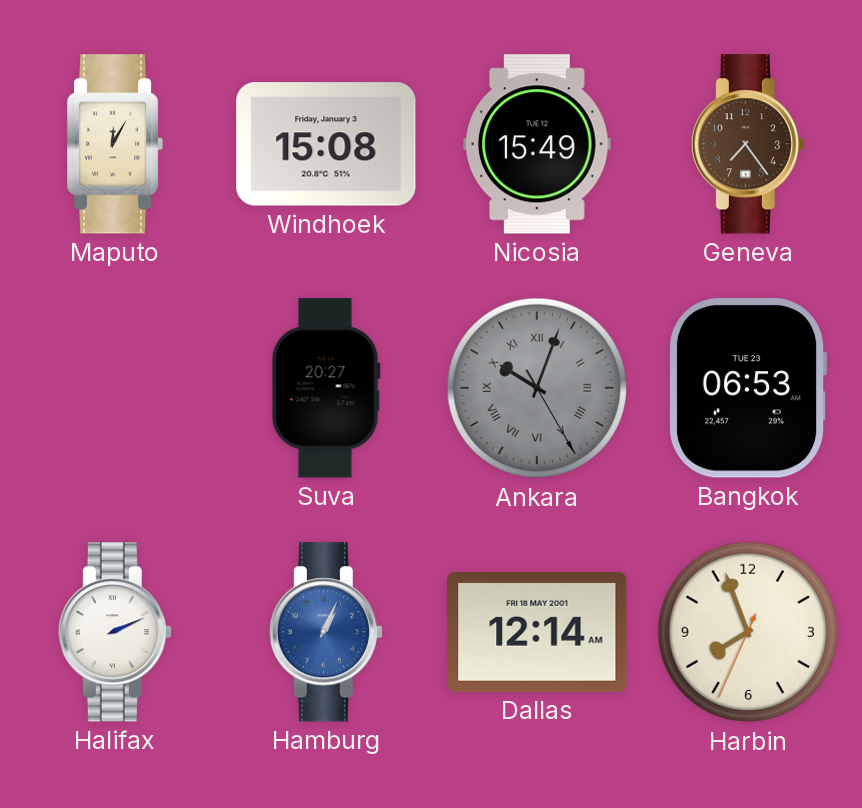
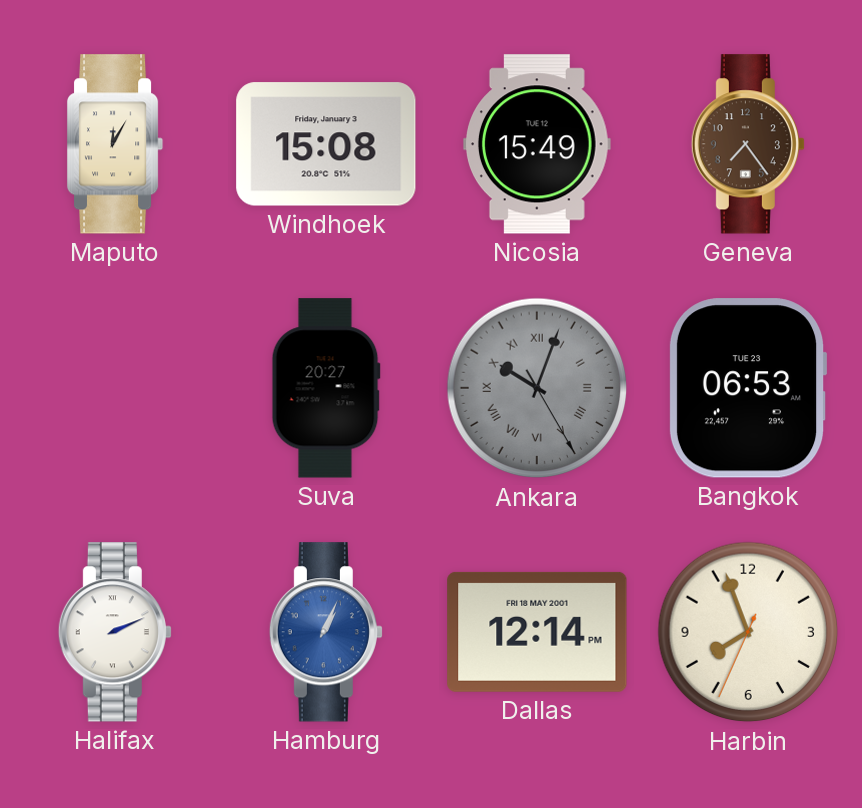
Dallas: 12:14 AM -> 12:14 PM (537, 632)
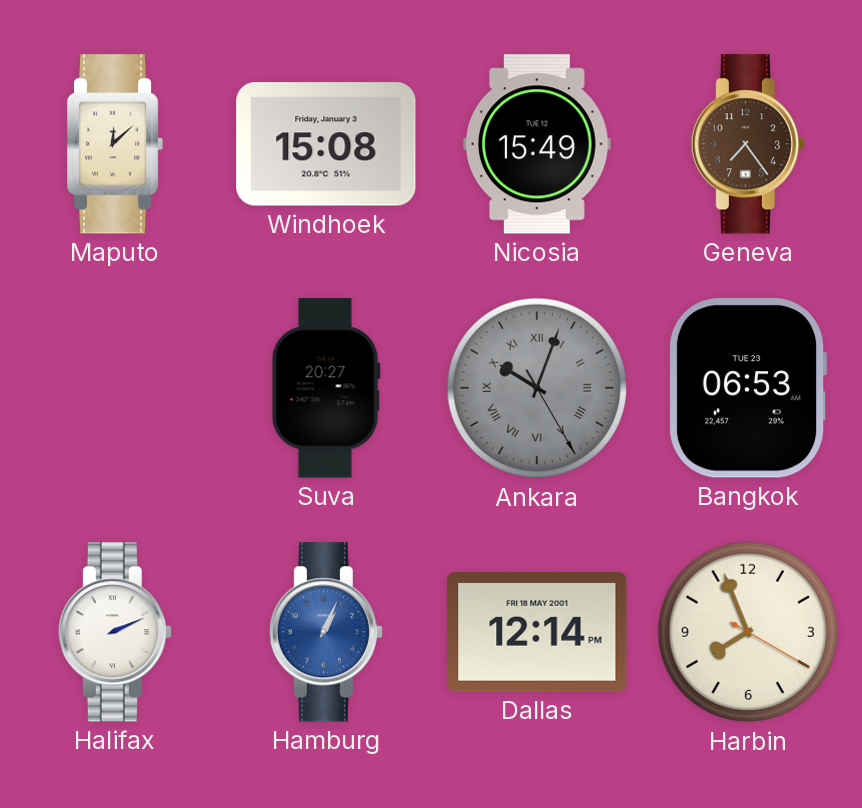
Maputo: 12:05 -> 12:08 (115, 144)
Harbin: 7:56:34 -> 7:56:20 (748, 632)
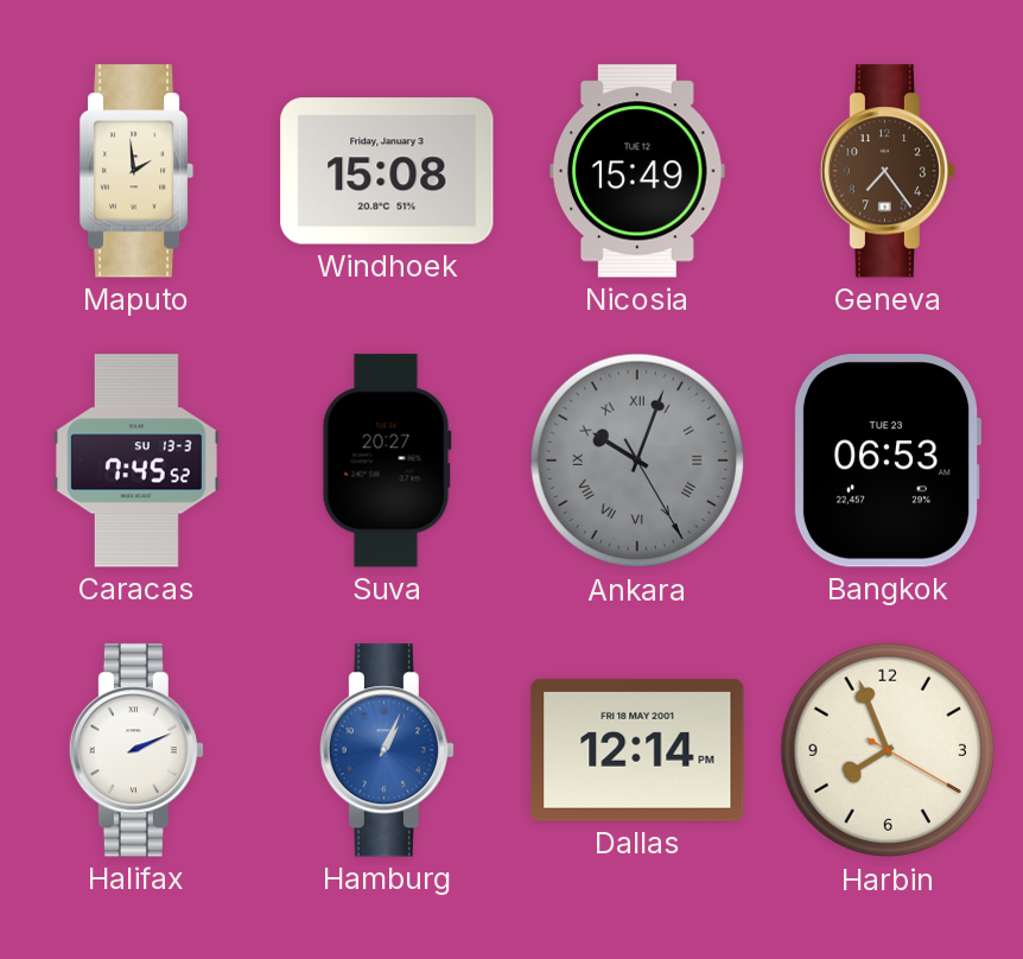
Maputo: 12:08 -> 1:59 (136, 171)
Caracas: none -> 7:45 (138, 461)
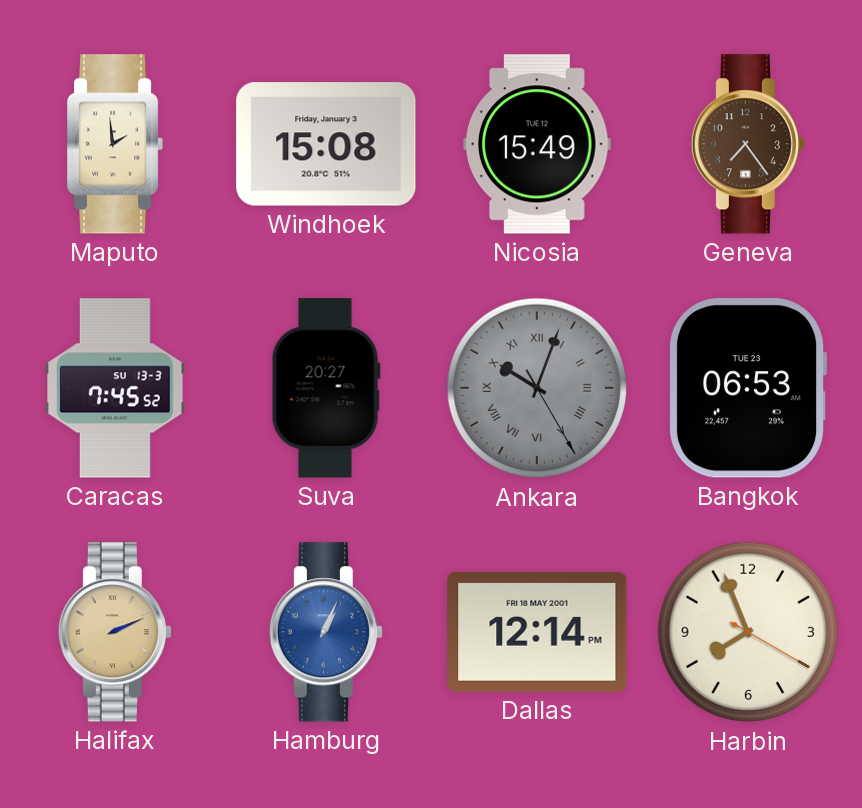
Halifax dial: white -> champagne (115, 632)
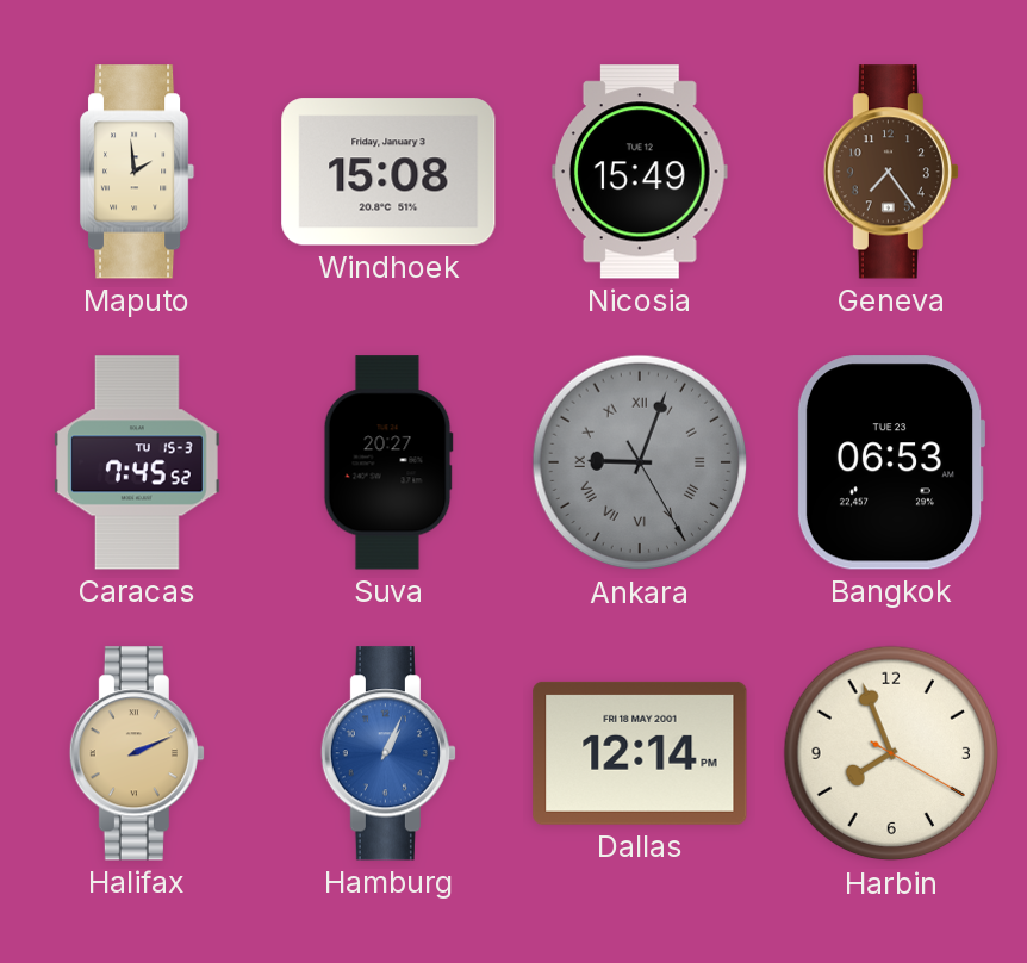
Caracas date: SU 13-3 -> TU 15-3 (138, 462)
Ankara: 10:03 -> 9:03 (640, 462)
